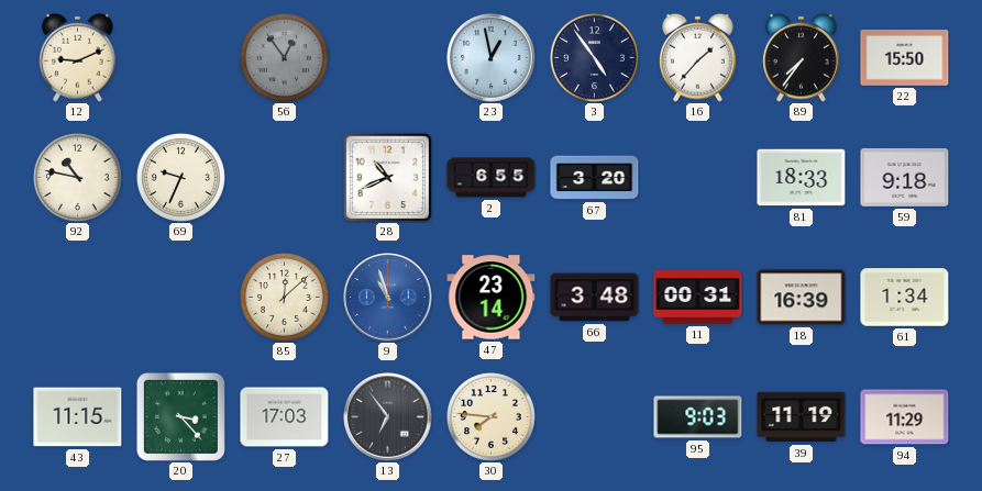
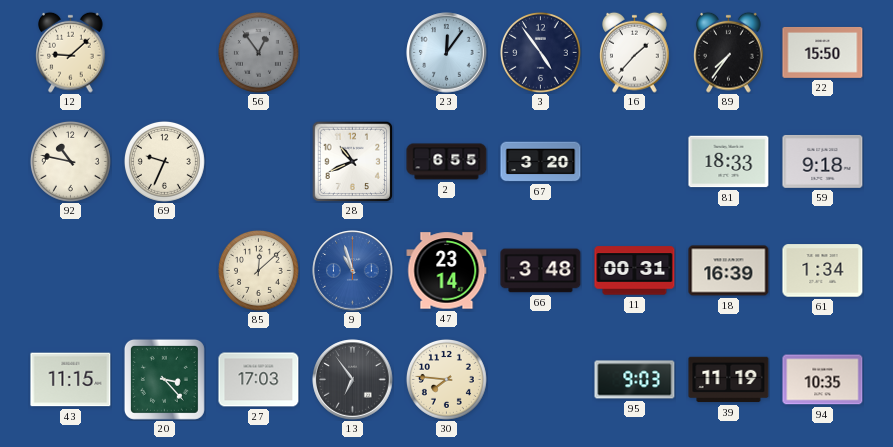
12: 9:11 -> 9:08 (71, 52)
23: 12:58 -> 12:06 (447, 53)
94: 11:29 -> 10:35 (823, 380)
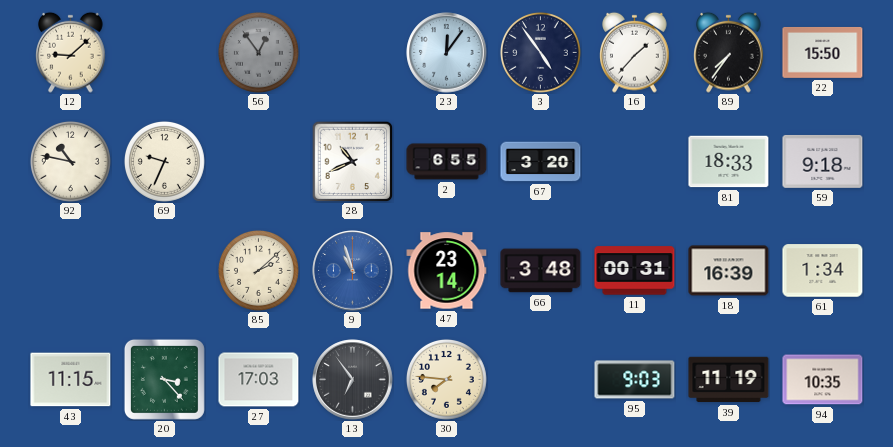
85: 12:08 -> 2:08 (258, 270)
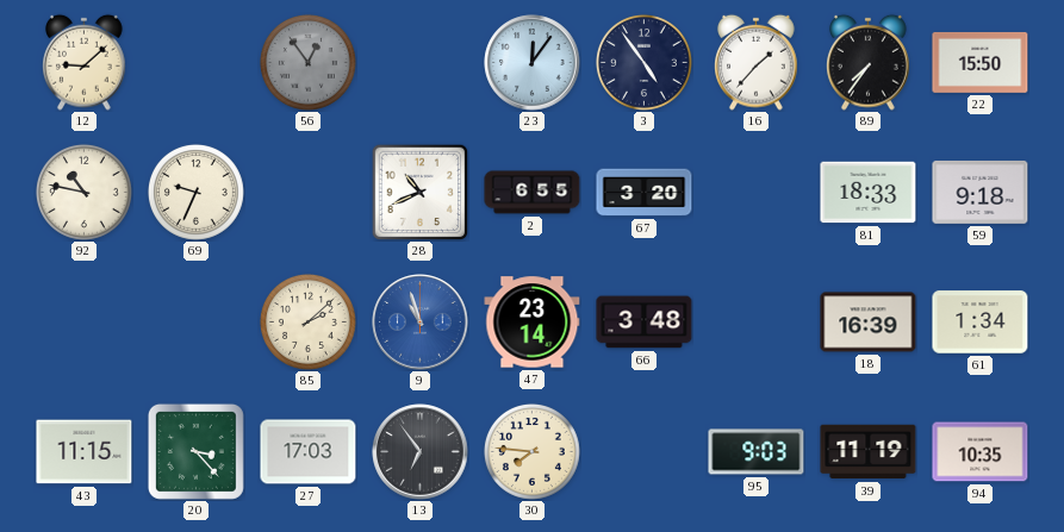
11: 00:31 -> none (635, 271)
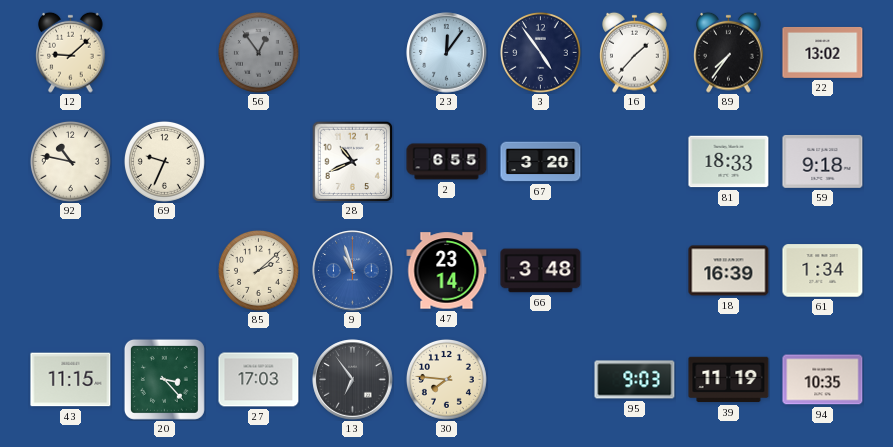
22: 15:50 -> 13:02 (823, 52)
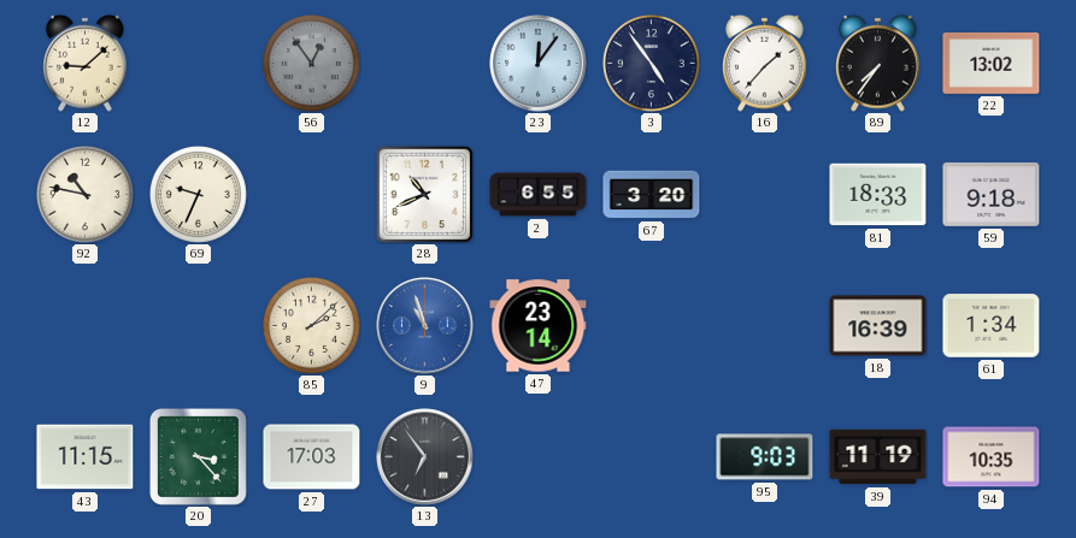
66: 3:48 -> none (541, 271)
30: 7:46 -> none (446, 379)
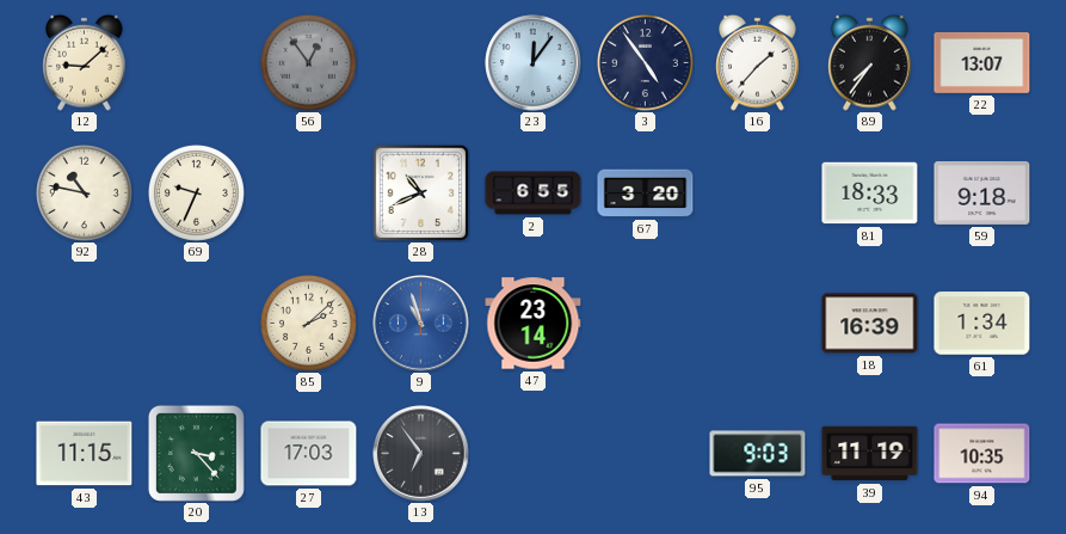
22: 13:02 -> 13:07 (982, 62)
